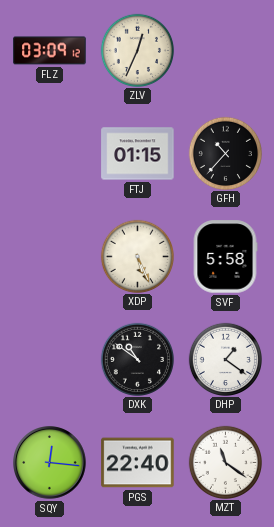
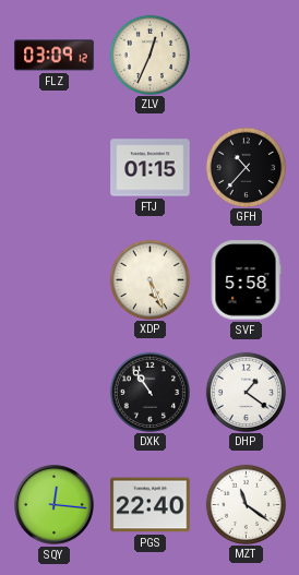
DXK: 10:51 -> 10:54 (149, 392)
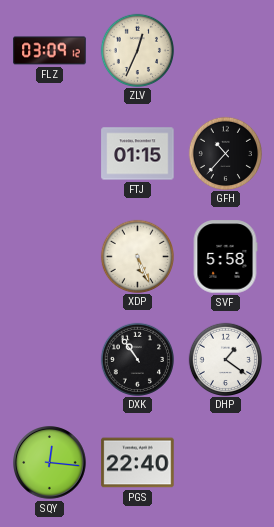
MZT: 11:21 -> none (246, 504)
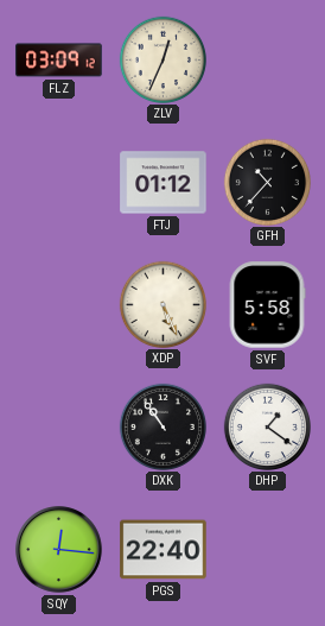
FTJ: 01:15 -> 01:12 (164, 183)
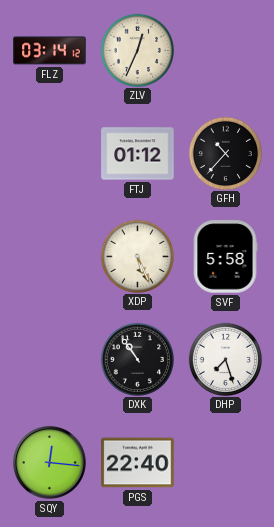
FLZ: 03:09 -> 03:14 (50, 51)
DHP: 1:21 -> 7:27 (225, 359)
